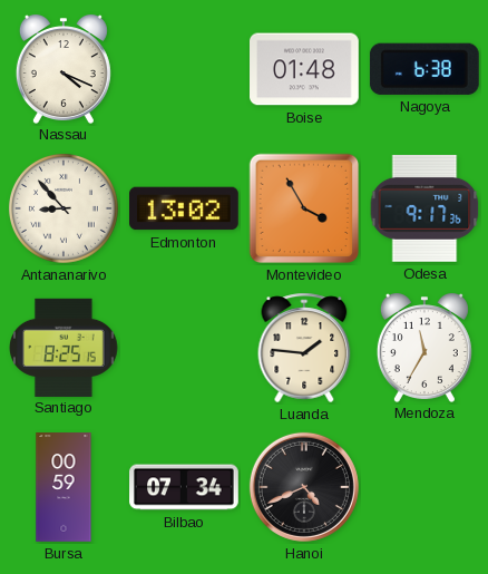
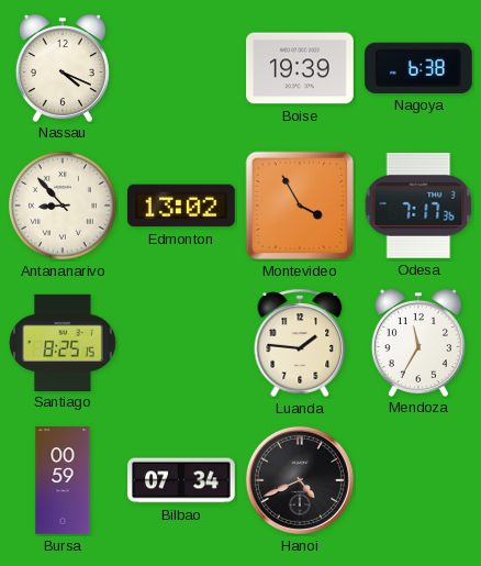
Boise: 01:48 -> 19:39 (301, 68)
Odesa: 9:17 -> 7:17 (418, 206)
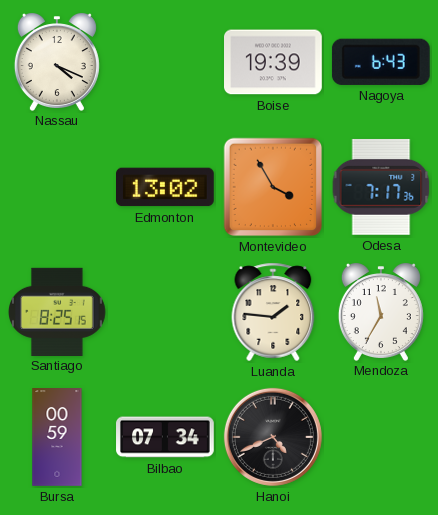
Nagoya: 6:38 -> 6:43 (381, 62)
Antananarivo: 8:53 -> none (63, 206)
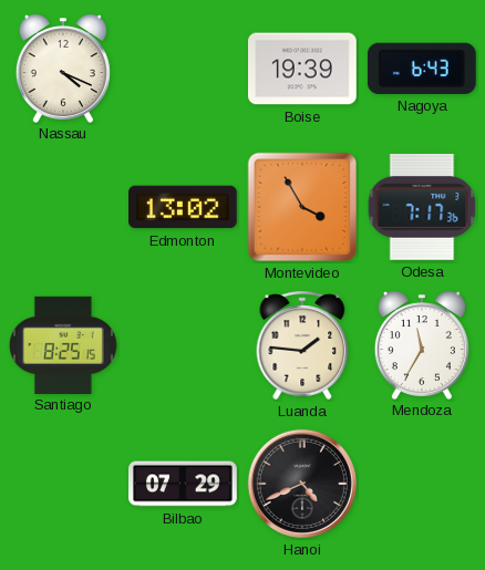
Bursa: 00:59 -> none (57, 437)
Bilbao: 07:34 -> 07:29 (183, 484)
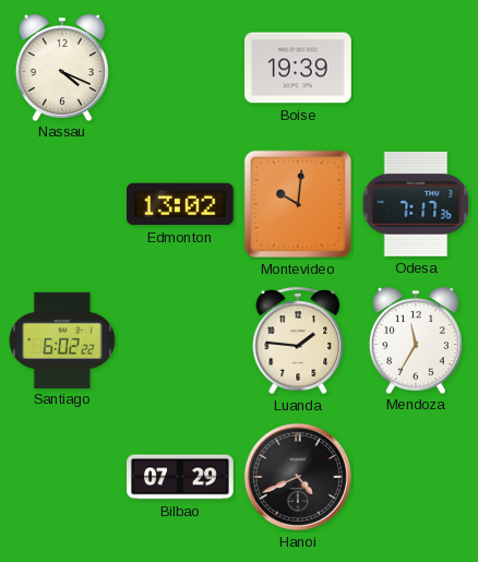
Nagoya: 6:43 -> none (422, 69)
Montevideo: 3:55 -> 10:01 (298, 204)
Santiago: 8:25 -> 6:02 (63, 339)
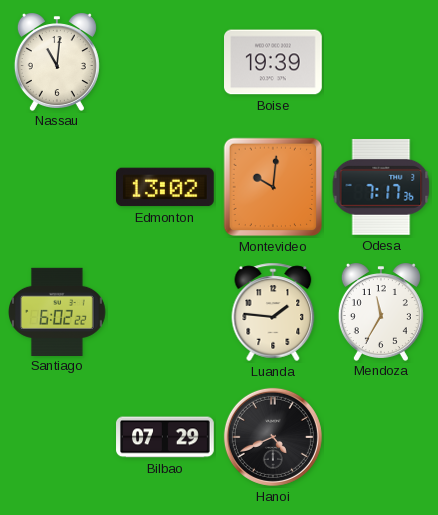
Nassau: 4:19 -> 11:01 (57, 62)
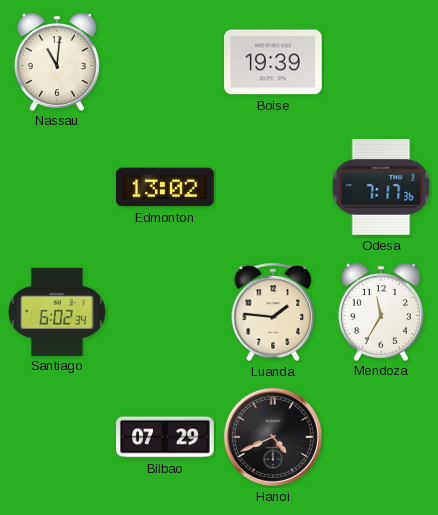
Montevideo: 10:01 -> none (273, 187)
Santiago: 6:02:22 -> 6:02:34 (58, 311)
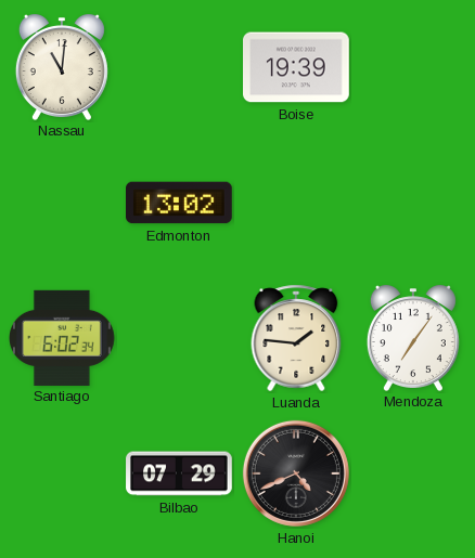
Odesa: 7:17 -> none (381, 187)
Mendoza: 11:35 -> 7:06 (413, 338)
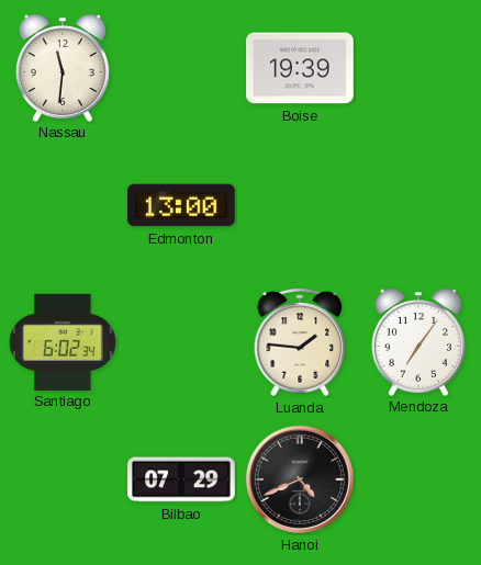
Nassau: 11:01 -> 11:31 (63, 68)
Edmonton: 13:02 -> 13:00 (182, 205)
